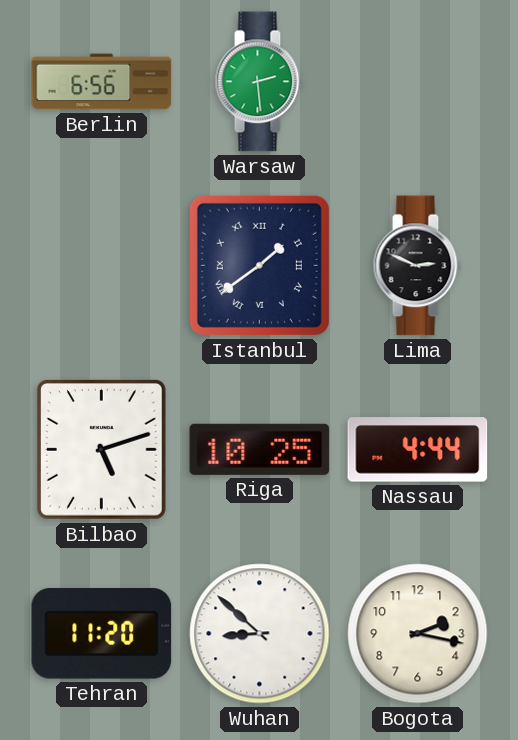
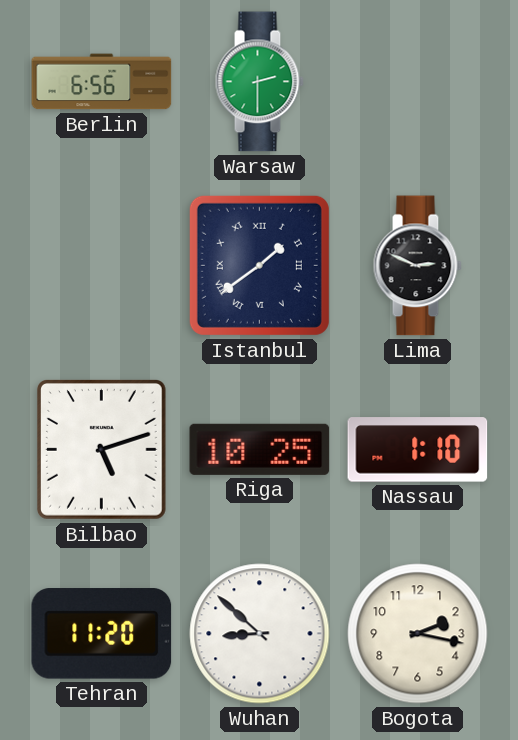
Warsaw: 2:29 -> 2:30 (259, 82)
Nassau: 4:44 -> 1:10 (418, 450)
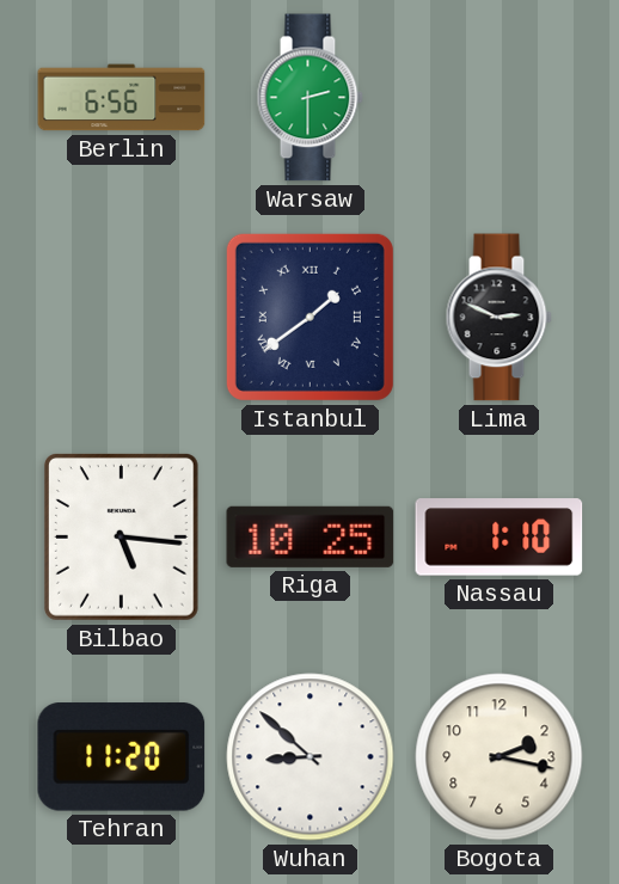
Bilbao: 5:12 -> 5:16 (121, 538)
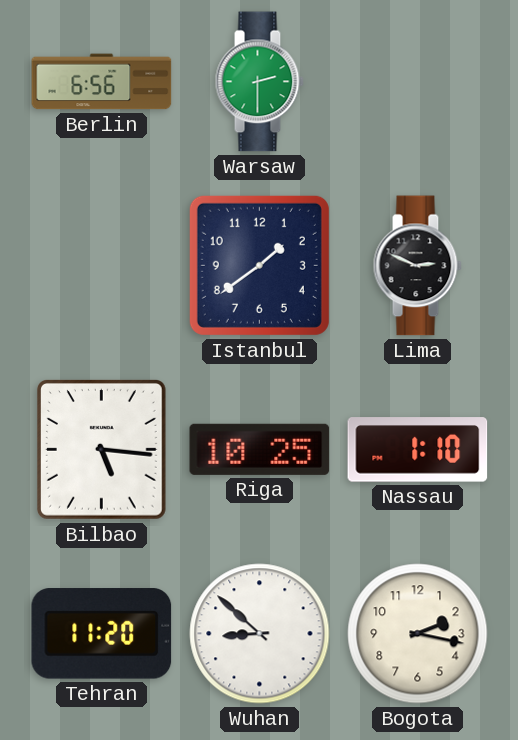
Istanbul numerals: Roman -> Arabic (259, 265)
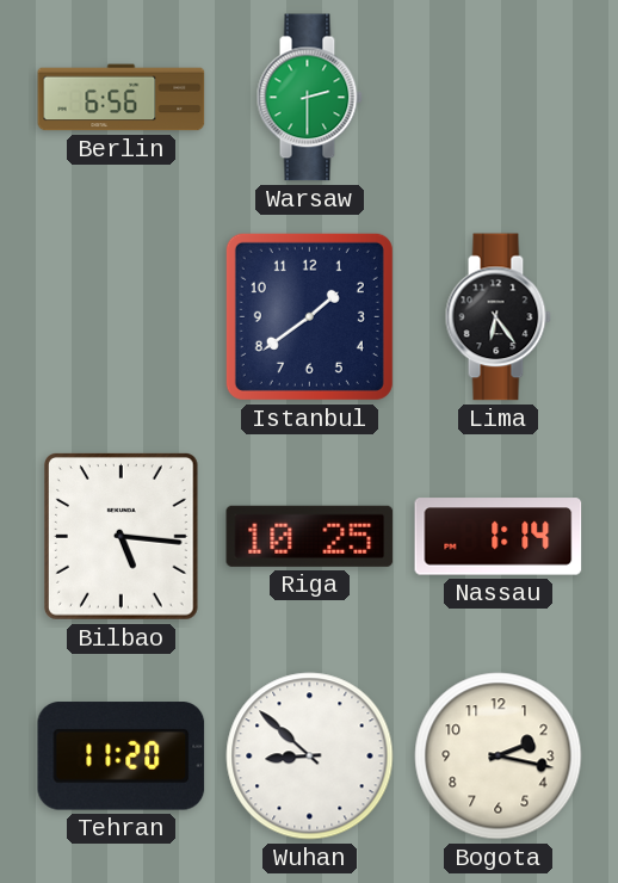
Lima: 2:49 -> 6:24 (498, 317)
Nassau: 1:10 -> 1:14 (499, 537)
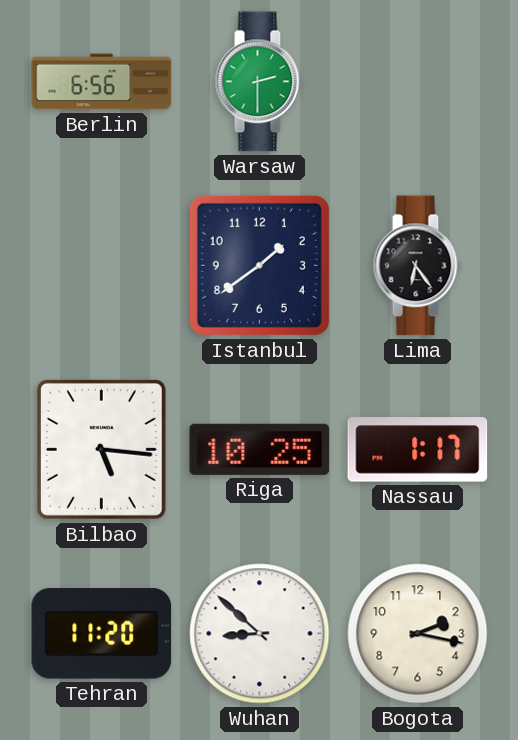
Nassau: 1:14 -> 1:17 (418, 450)
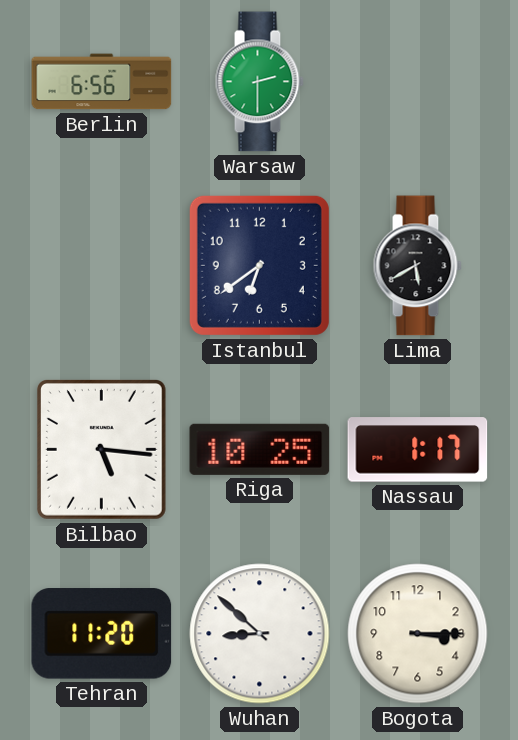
Istanbul: 1:39 -> 6:39 (259, 265)
Lima: 6:24 -> 5:40 (417, 266)
Bogota: 2:17 -> 3:15 (418, 634)
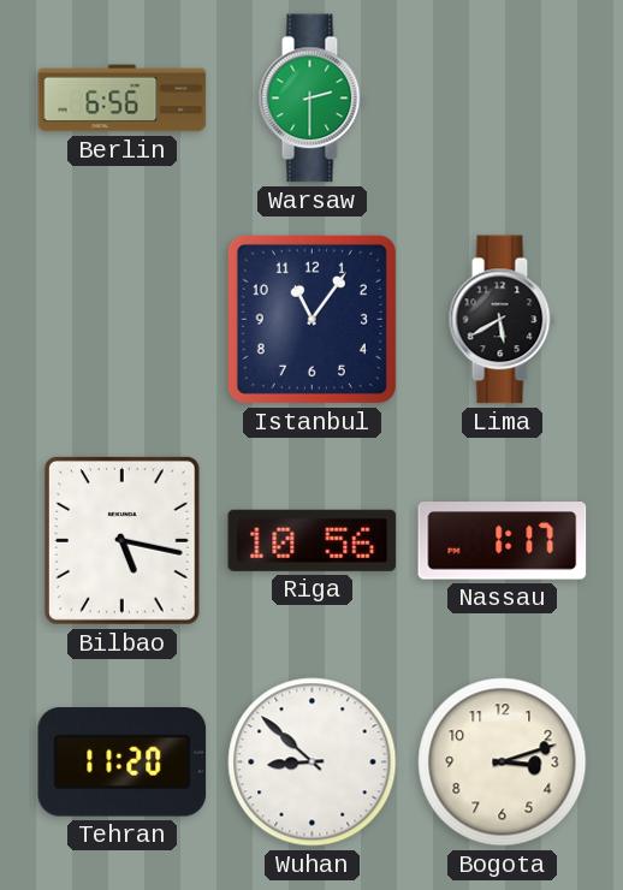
Istanbul: 6:39 -> 11:06 (311, 319)
Bilbao: 5:16 -> 5:17 (121, 541)
Riga: 10:25 -> 10:56 (313, 540)
Bogota: 3:15 -> 3:12 (503, 763)
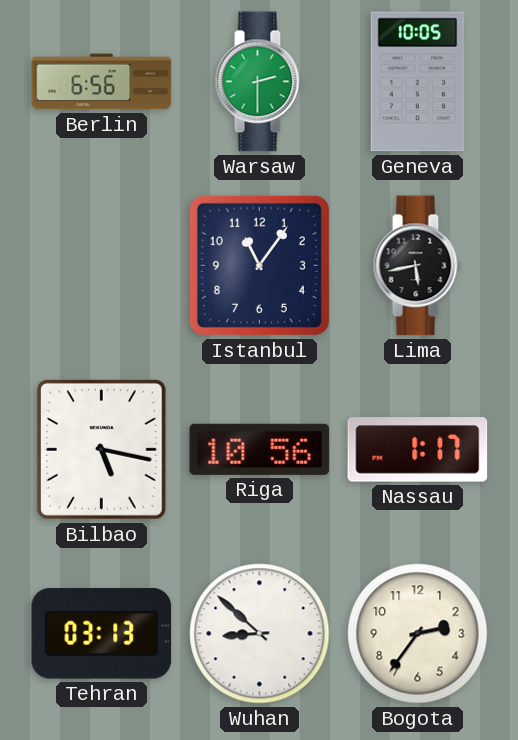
Geneva: none -> 10:05 (418, 82)
Lima: 5:40 -> 5:43 (417, 266)
Tehran: 11:20 -> 03:13 (102, 634)
Bogota: 3:12 -> 2:36 (418, 634)
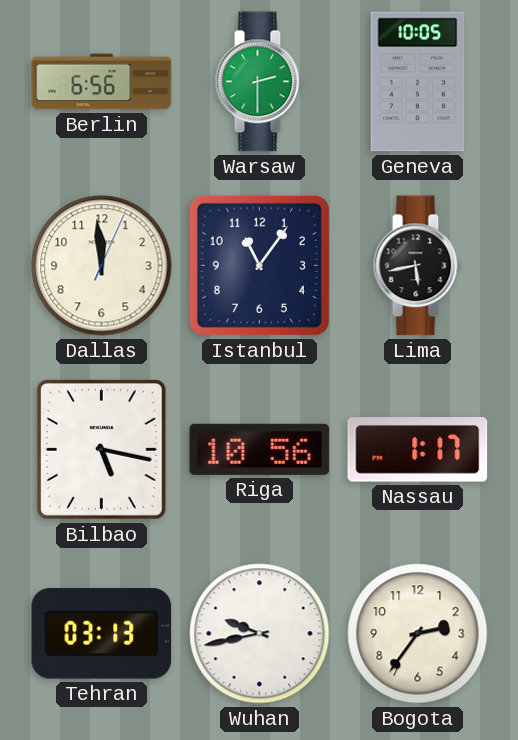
Dallas: none -> 11:59 (102, 266)
Wuhan: 8:52 -> 9:43 (260, 634)
